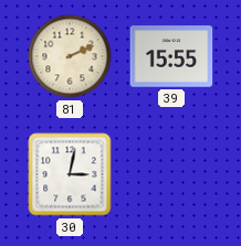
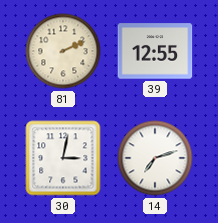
39: 15:55 -> 12:55 (155, 51)
14: none -> 7:12 (155, 158)
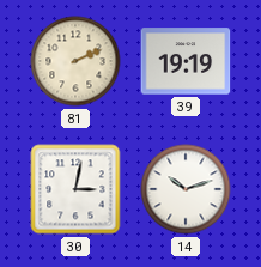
39: 12:55 -> 19:19 (186, 61)
14: 7:12 -> 10:12 (186, 189)
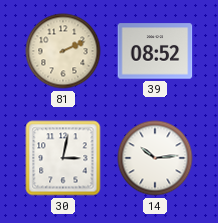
39: 19:19 -> 08:52 (155, 51)
14: 10:12 -> 10:14 (155, 158)
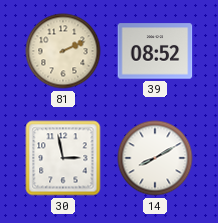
30: 3:02 -> 2:58 (63, 158)
14: 10:14 -> 8:10 (155, 158)
